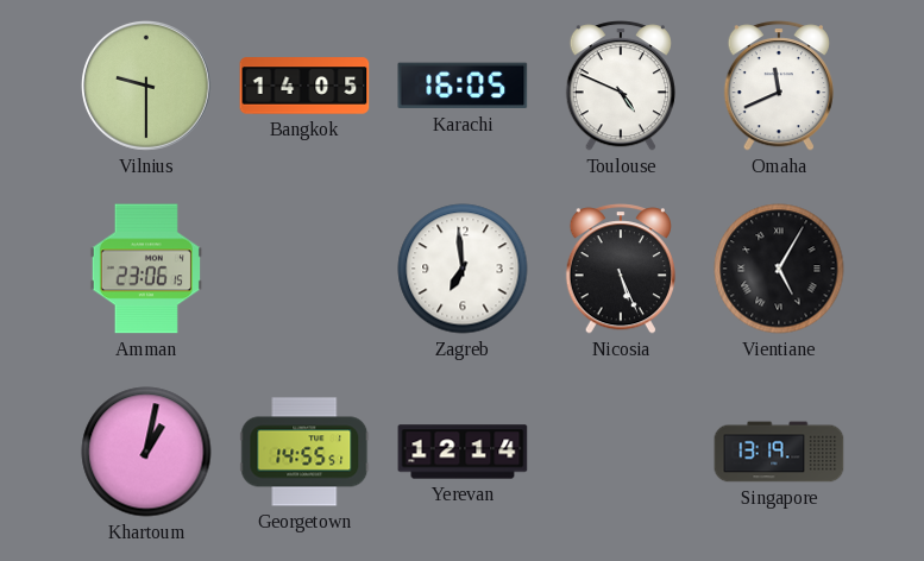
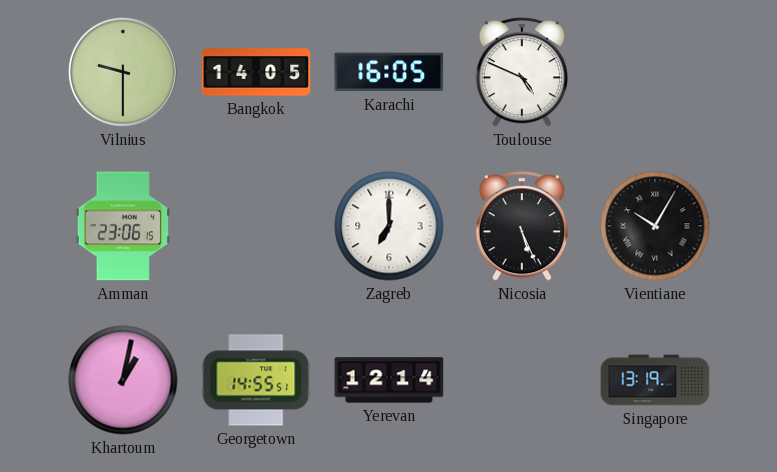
Omaha: 11:41 -> none (779, 86)
Zagreb: 6:59 -> 7:00 (389, 226)
Vientiane: 5:05 -> 10:05 (655, 226)
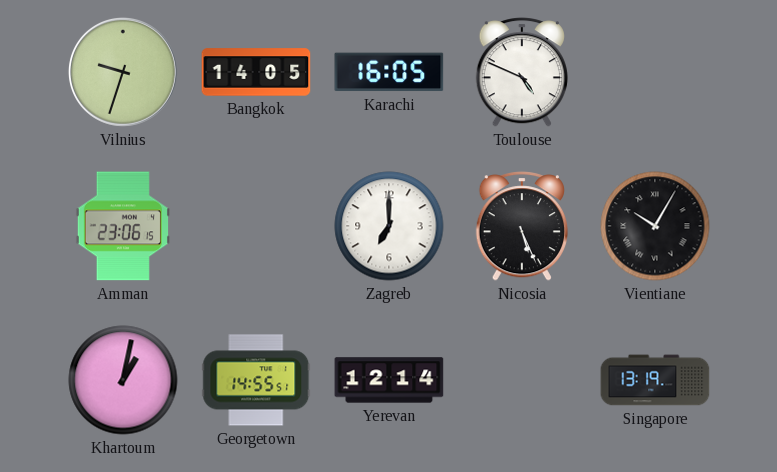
Vilnius: 9:30 -> 9:33 (123, 72)
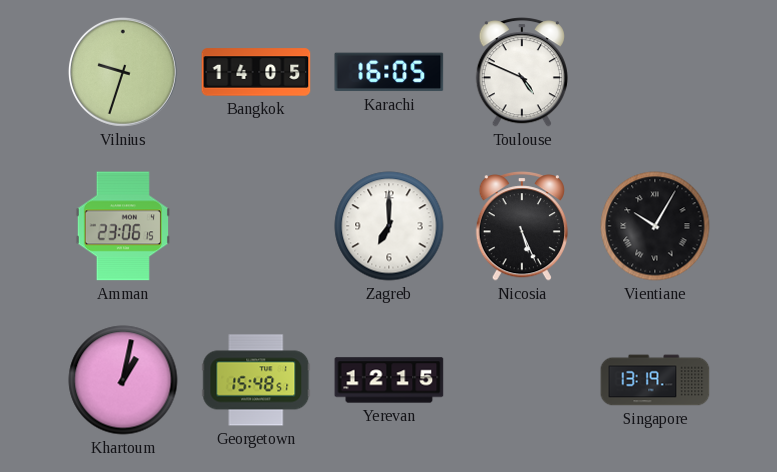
Georgetown: 14:55 -> 15:48 (256, 380)
Yerevan: 12:14 -> 12:15 (389, 380)
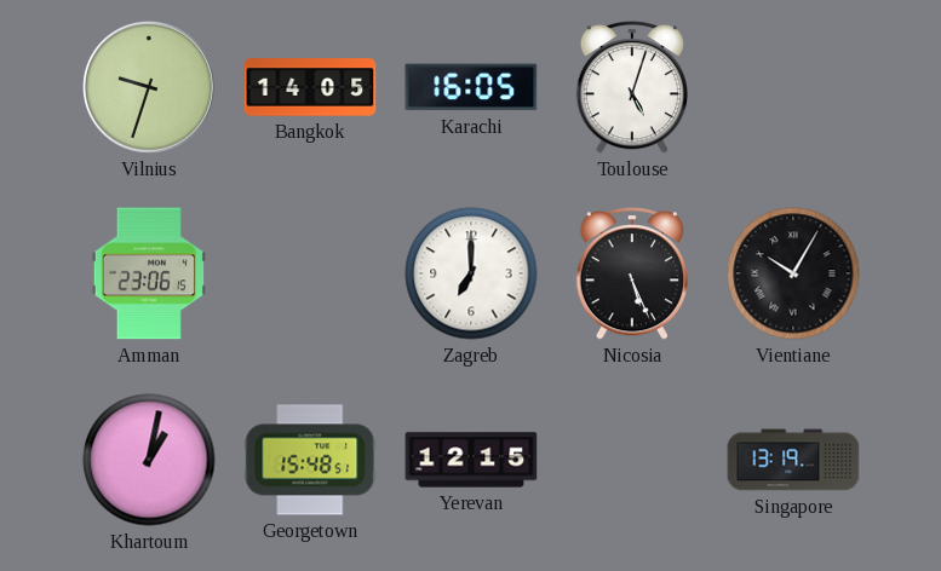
Toulouse: 4:49 -> 5:03 (632, 87)
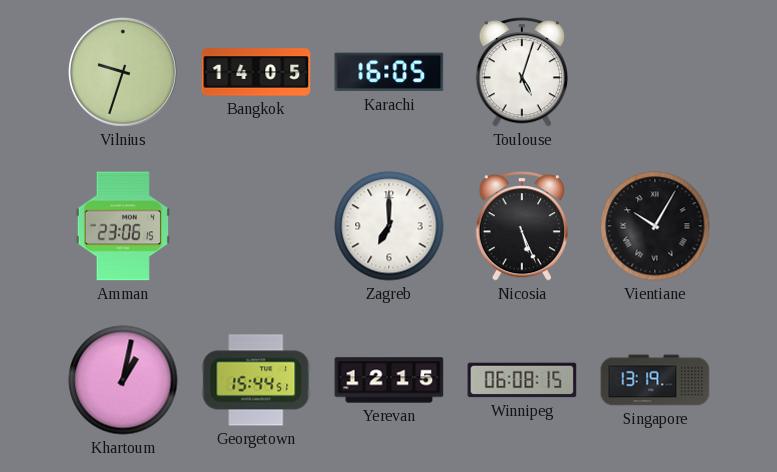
Georgetown: 15:48 -> 15:44 (256, 380)
Winnipeg: none -> 06:08 (522, 380)
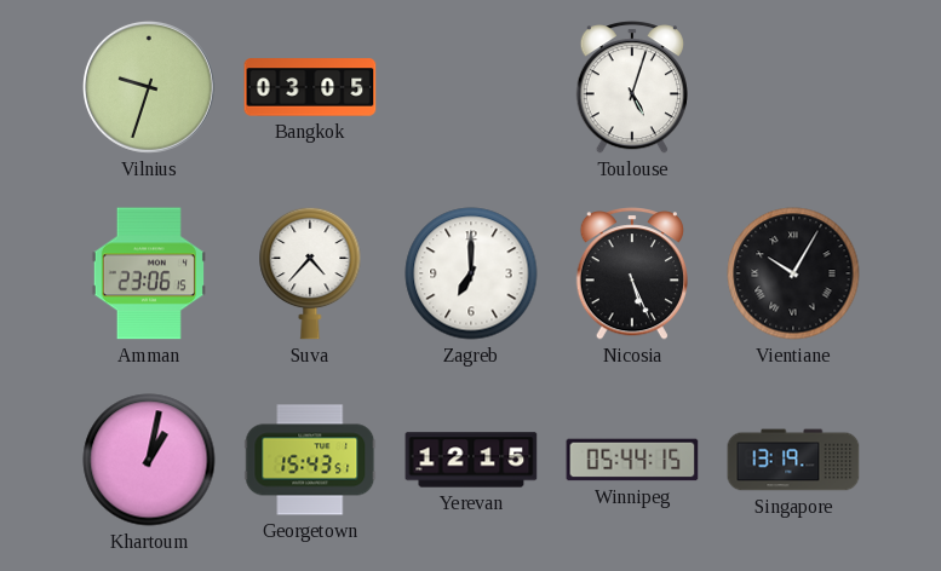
Bangkok: 14:05 -> 03:05 (310, 87)
Karachi: 16:05 -> none (389, 72)
Suva: none -> 4:37 (310, 273)
Georgetown: 15:44 -> 15:43 (310, 460)
Winnipeg: 06:08 -> 05:44 (632, 460)
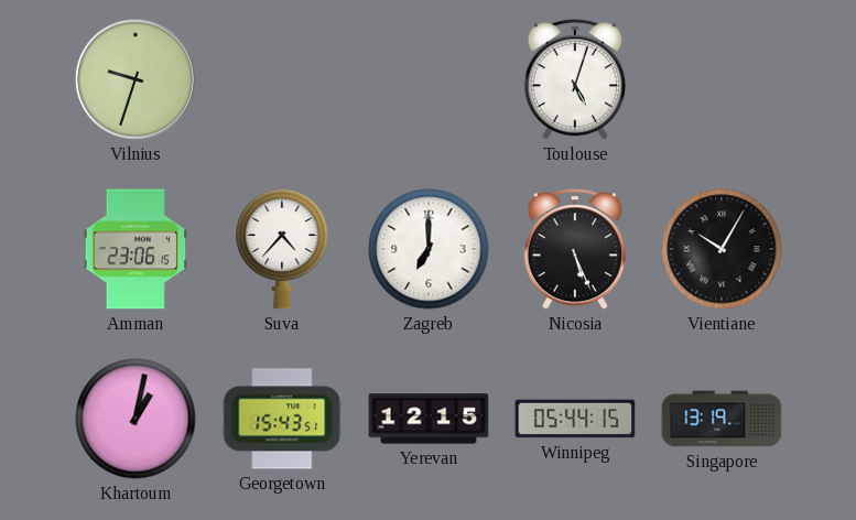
Bangkok: 03:05 -> none (310, 87)
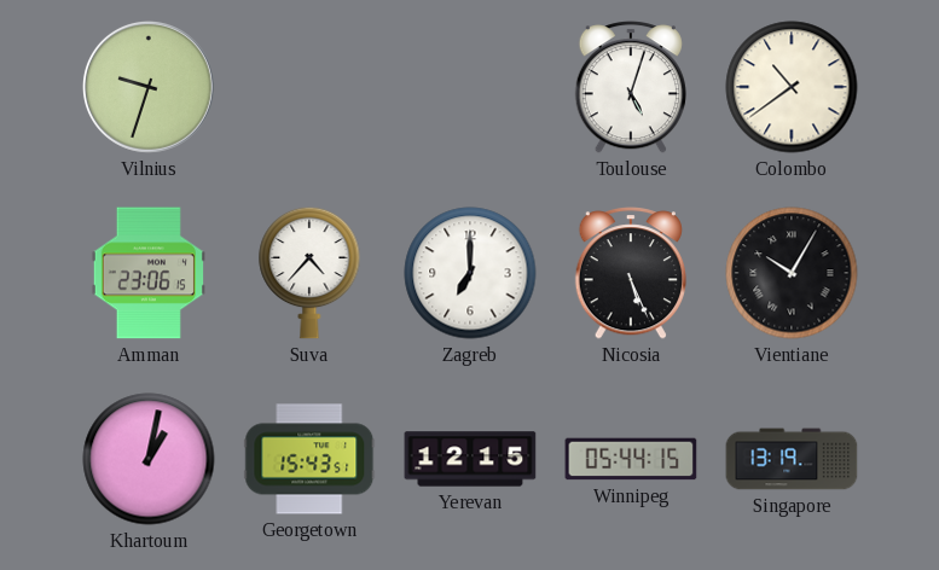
Colombo: none -> 10:39 (792, 87)
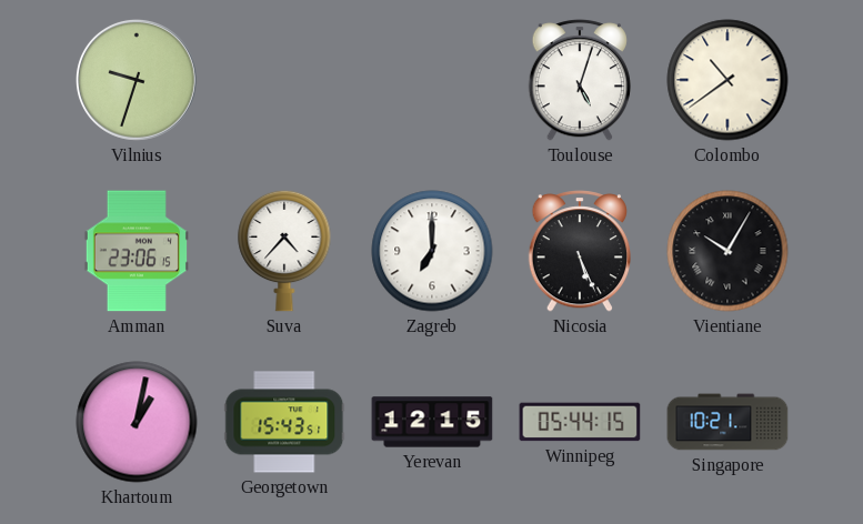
Singapore: 13:19 -> 10:21 (727, 422)
